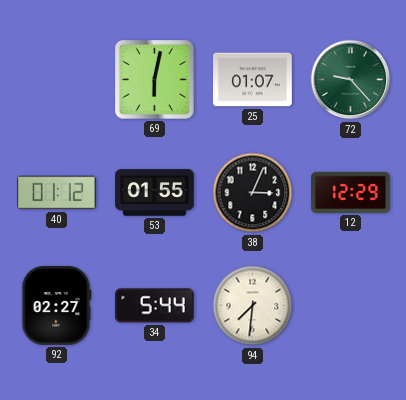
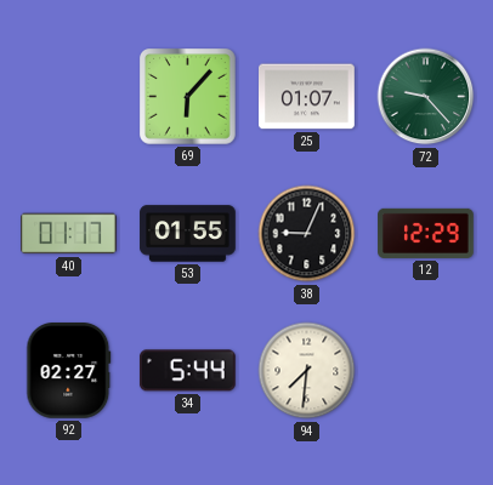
69: 6:02 -> 6:07 (188, 97)
40: 01:12 -> 01:17 (69, 234)
38: 3:04 -> 9:04 (307, 234)
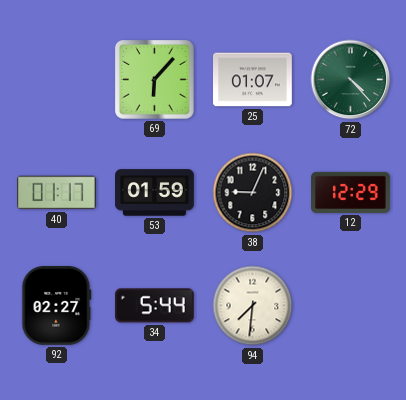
72: 9:23 -> 4:23 (351, 80)
53: 01:55 -> 01:59 (155, 193)
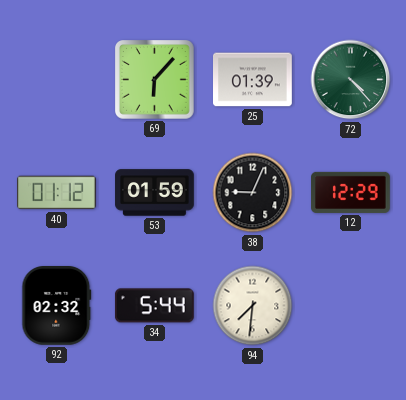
25: 01:07 -> 01:39 (253, 80)
40: 01:17 -> 01:12 (57, 193)
92: 02:27 -> 02:32 (57, 306)
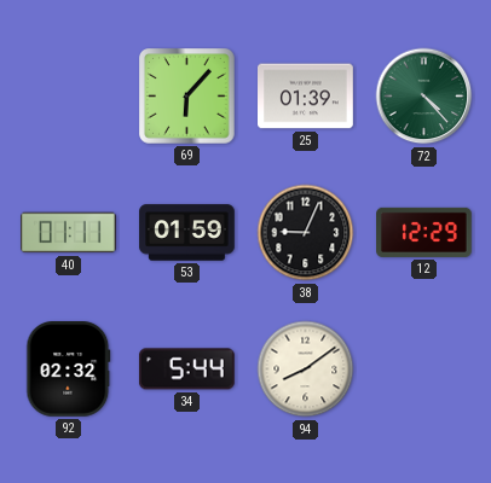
40: 01:12 -> 01:11 (69, 233)
94: 7:31 -> 8:09 (306, 369)
